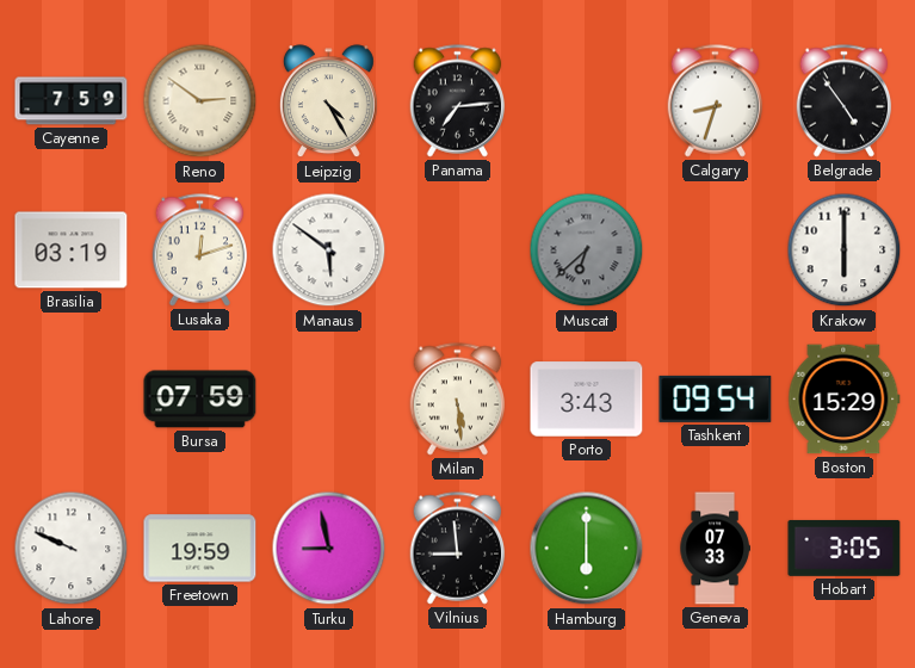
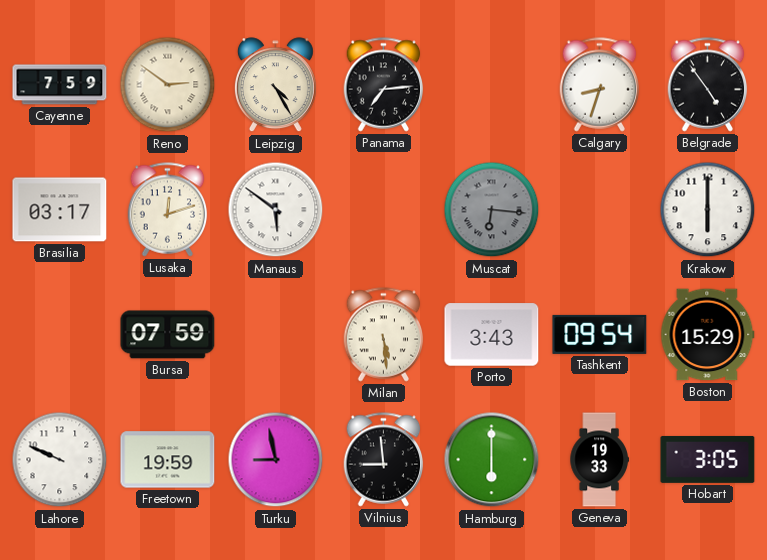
Brasilia: 03:19 -> 03:17 (60, 210)
Muscat: 6:38 -> 6:16 (492, 210)
Geneva: 07:33 -> 19:33 (599, 460)
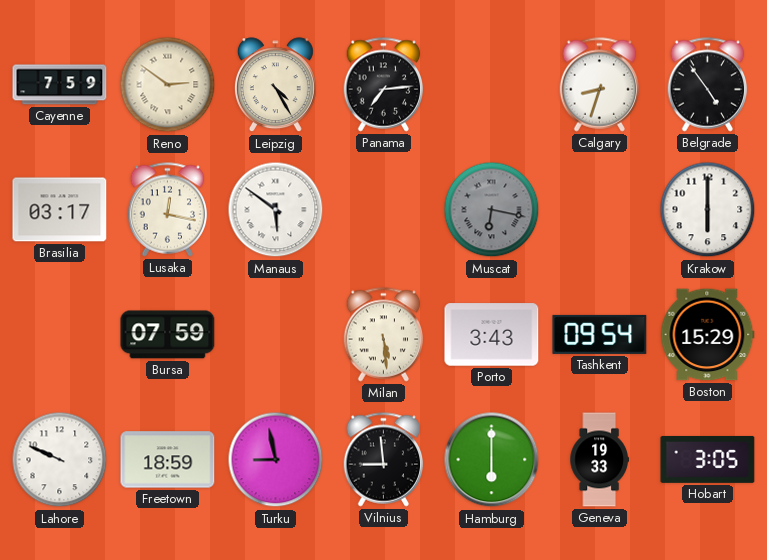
Lusaka: 12:12 -> 12:17 (168, 210)
Muscat: 6:16 -> 6:17 (492, 210)
Freetown: 19:59 -> 18:59 (168, 460)
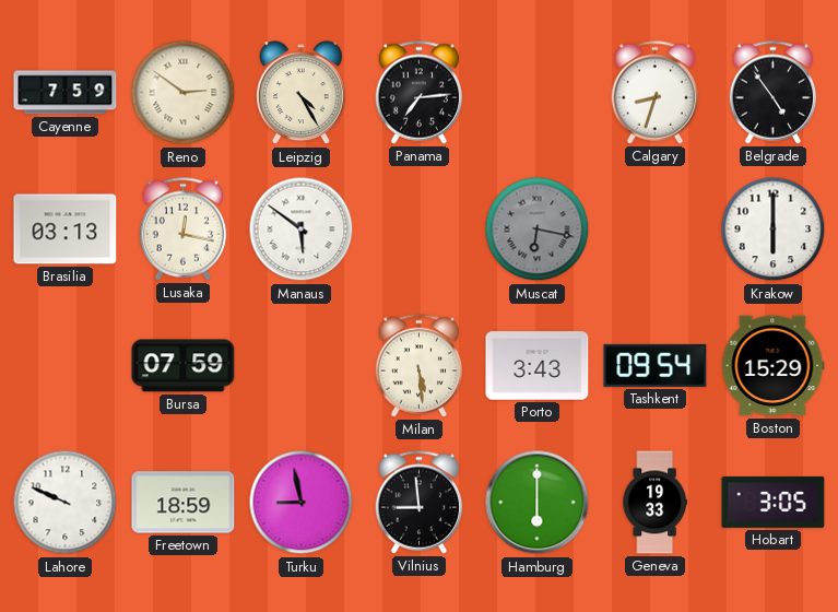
Brasilia: 03:17 -> 03:13 (66, 229)
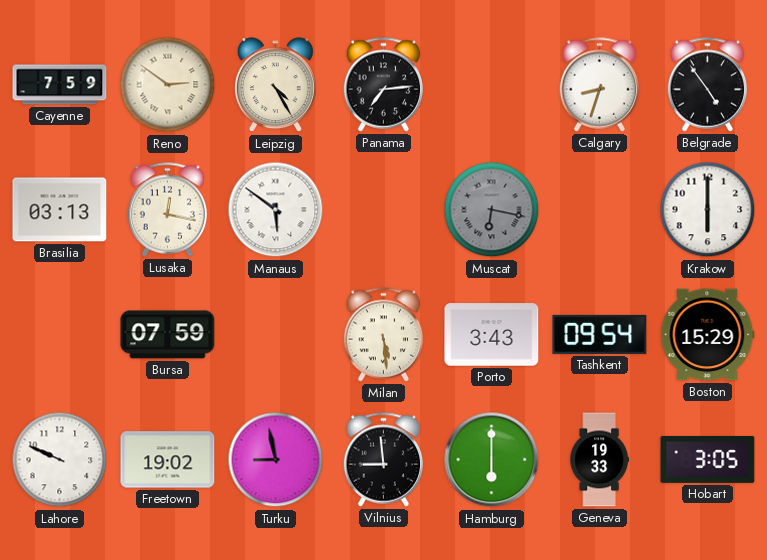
Freetown: 18:59 -> 19:02 (168, 460)
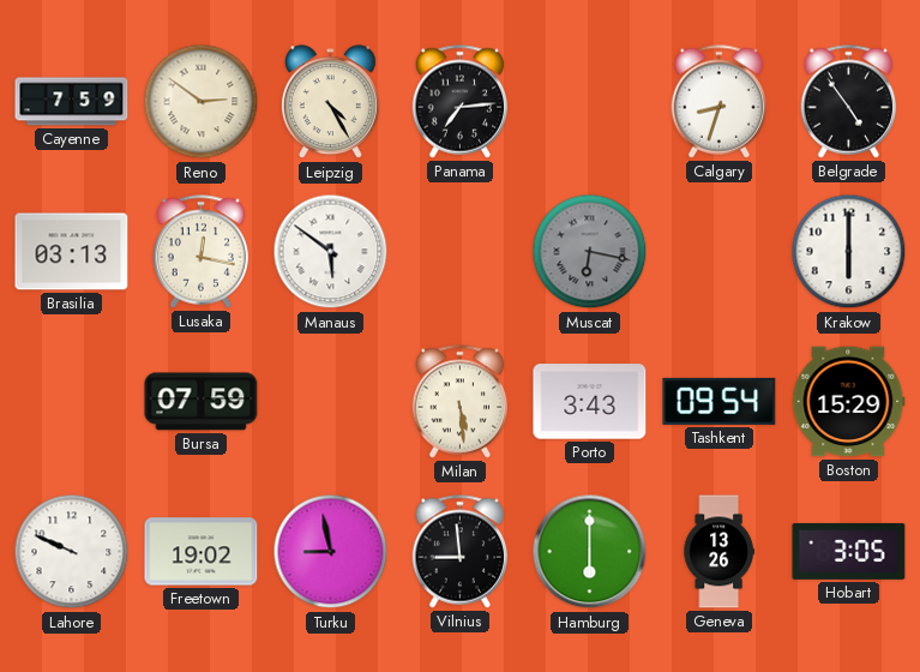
Geneva: 19:33 -> 13:26 (718, 552)
